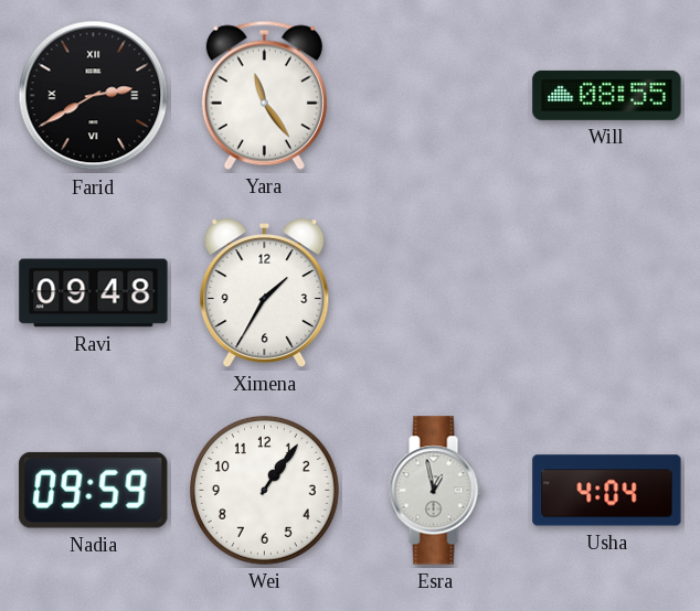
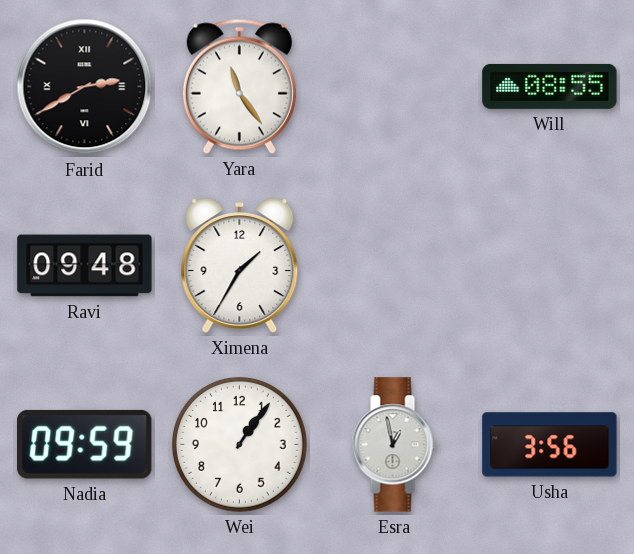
Usha: 4:04 -> 3:56 (550, 445)
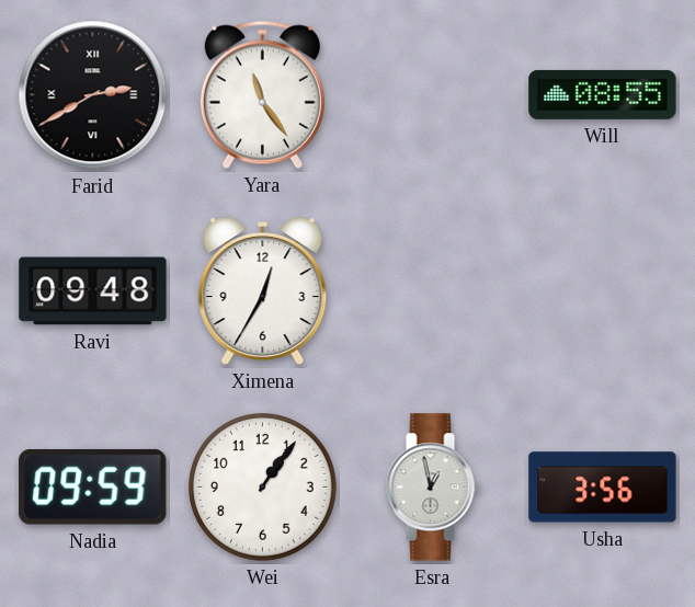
Ximena: 1:35 -> 12:35 (263, 291)
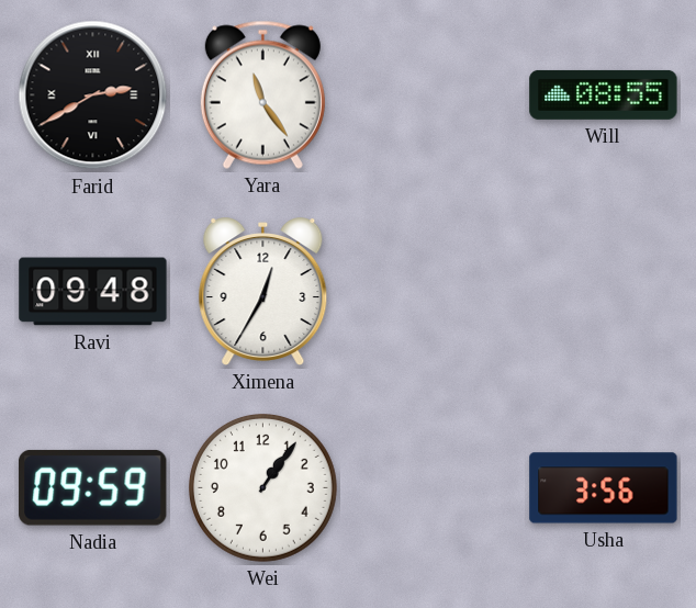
Esra: 12:58 -> none (432, 488)
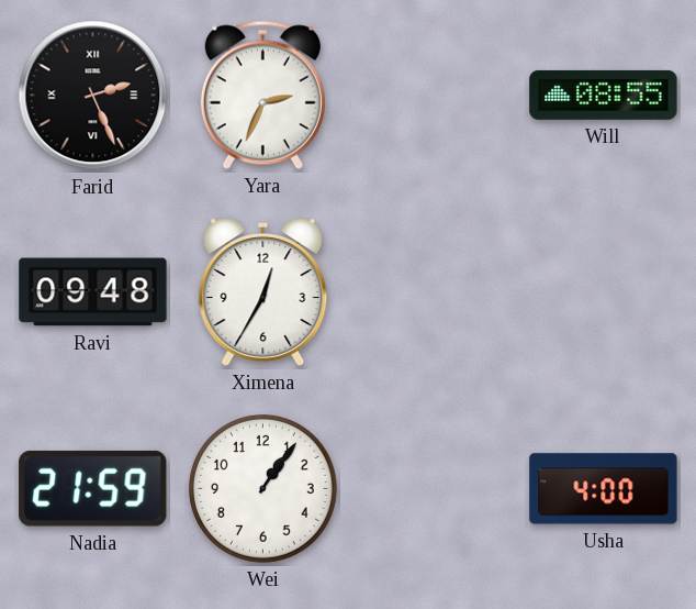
Farid: 2:40 -> 2:26 (93, 96)
Yara: 11:24 -> 2:34 (262, 95)
Nadia: 09:59 -> 21:59 (93, 488)
Usha: 3:56 -> 4:00 (604, 489)
